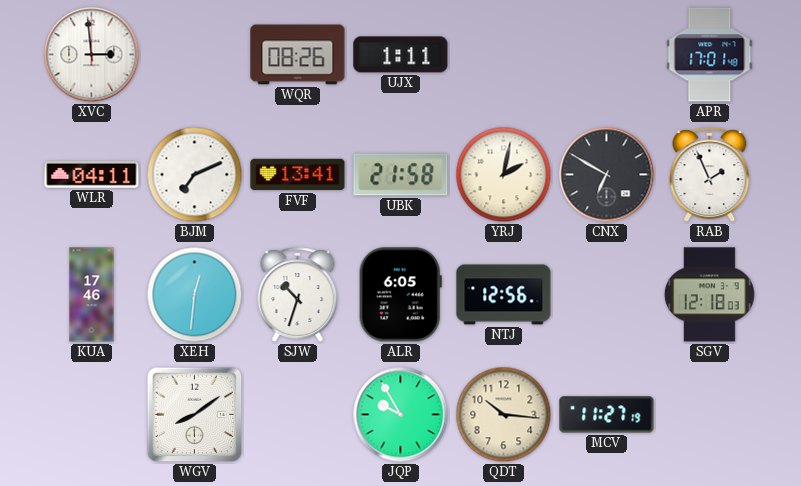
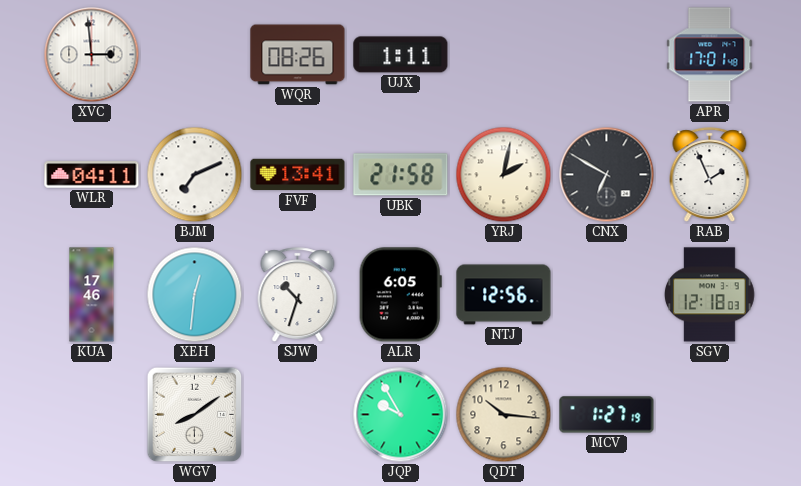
MCV: 11:27 -> 1:27 (607, 415)
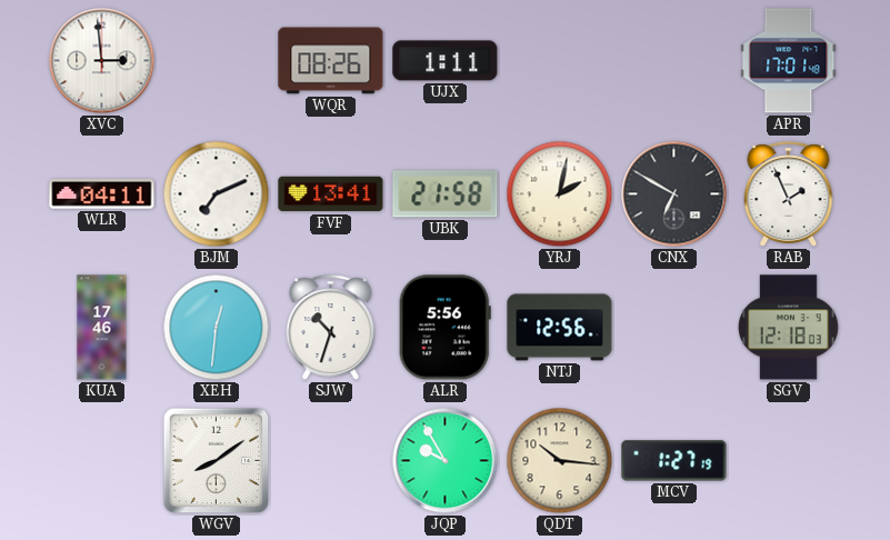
ALR: 6:05 -> 5:56 (444, 328)
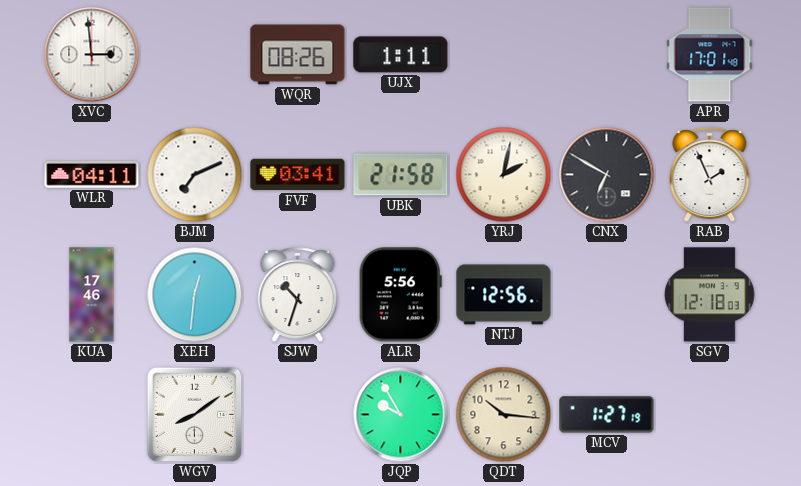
FVF: 13:41 -> 03:41 (298, 175)
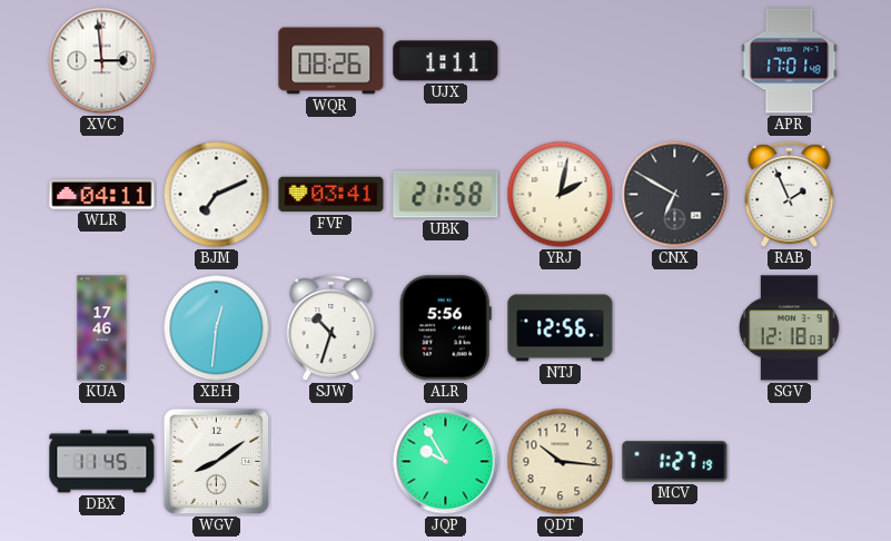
DBX: none -> 11:45 (102, 462)
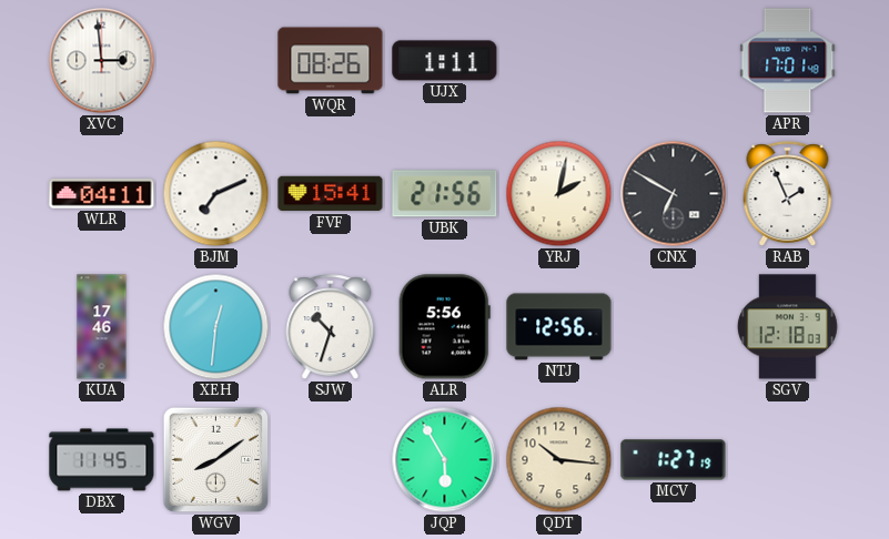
FVF: 03:41 -> 15:41 (331, 194)
UBK: 21:58 -> 21:56 (445, 194)
JQP: 9:55 -> 5:55 (445, 460)
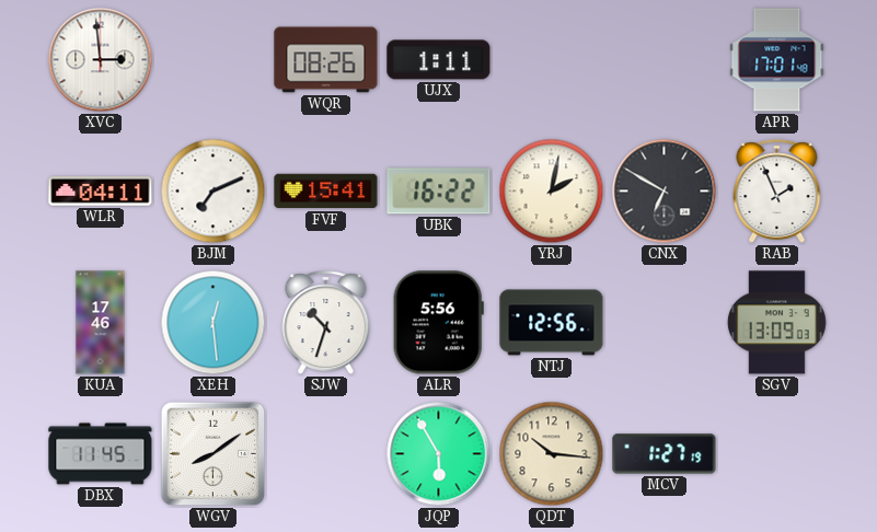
UBK: 21:56 -> 16:22 (439, 192)
XEH: 12:31 -> 12:29 (214, 323)
SGV: 12:18 -> 13:09 (776, 323)
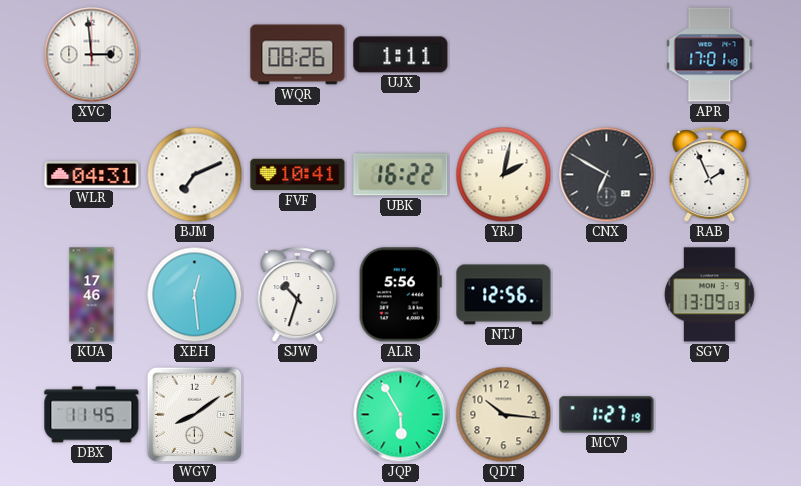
WLR: 04:11 -> 04:31 (92, 175)
FVF: 15:41 -> 10:41 (298, 175)
